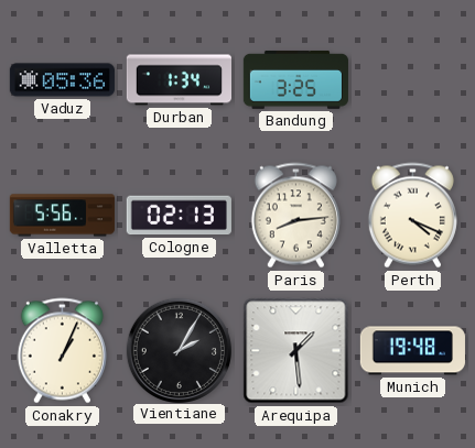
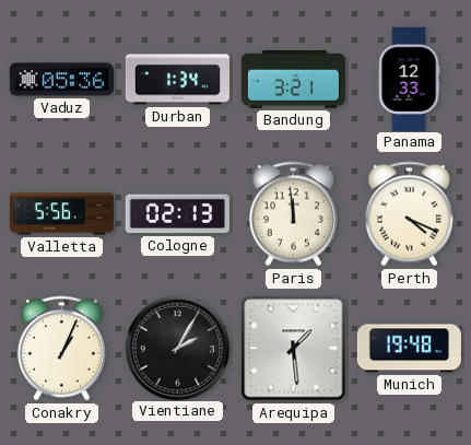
Bandung: 3:25 -> 3:21 (293, 79)
Panama: none -> 12:33 (409, 79)
Paris: 8:14 -> 11:59 (293, 214)
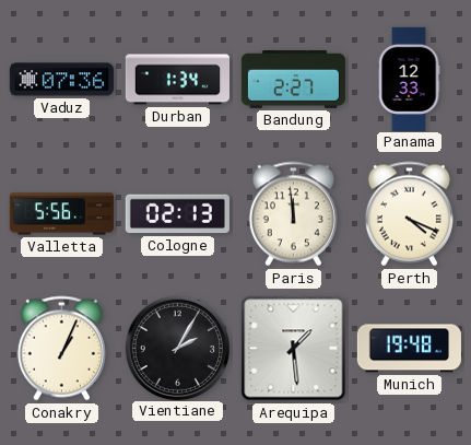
Vaduz: 05:36 -> 07:36 (61, 80)
Bandung: 3:21 -> 2:27 (293, 79)
